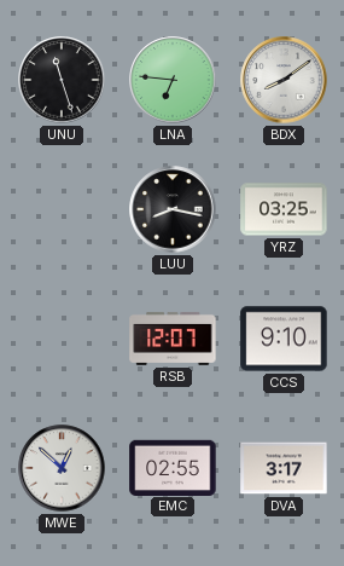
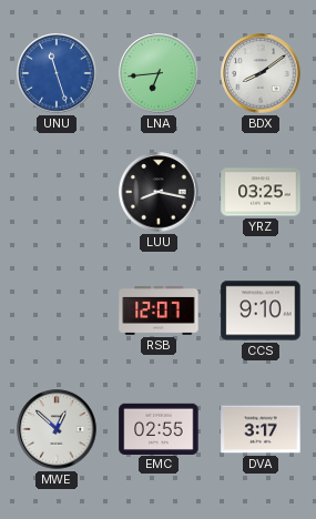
UNU dial: black -> blue (57, 73)
LNA: 6:46 -> 6:44 (159, 73)
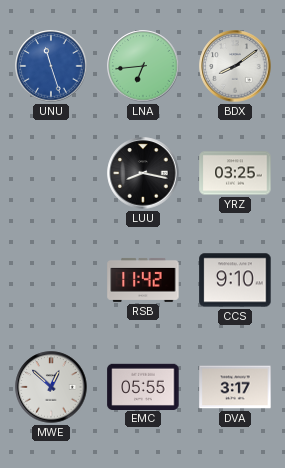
RSB: 12:07 -> 11:42 (143, 280)
EMC: 02:55 -> 05:55 (143, 386)
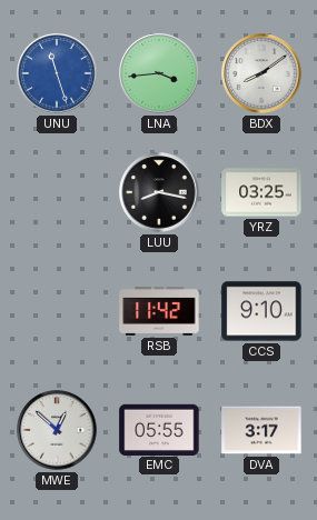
LNA: 6:44 -> 3:44 (159, 73)
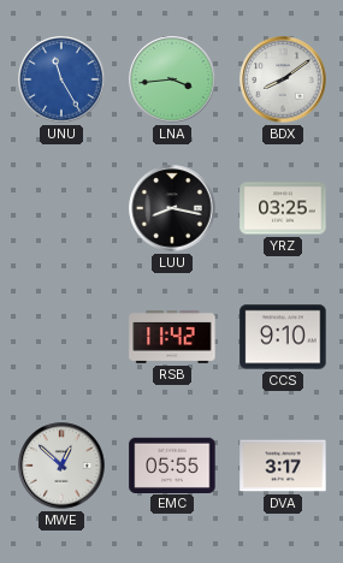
UNU: 11:27 -> 11:25 (61, 79)
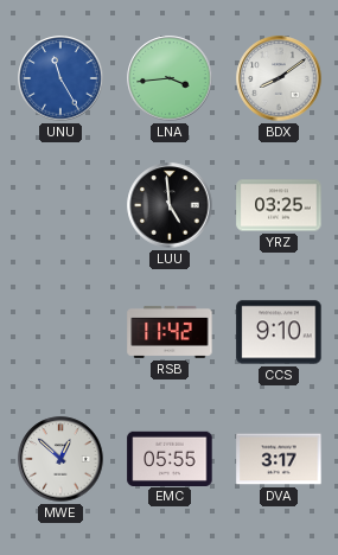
LUU: 8:17 -> 4:59 (170, 205)
